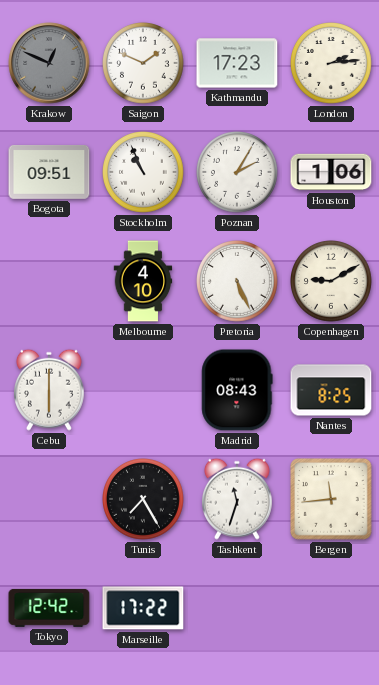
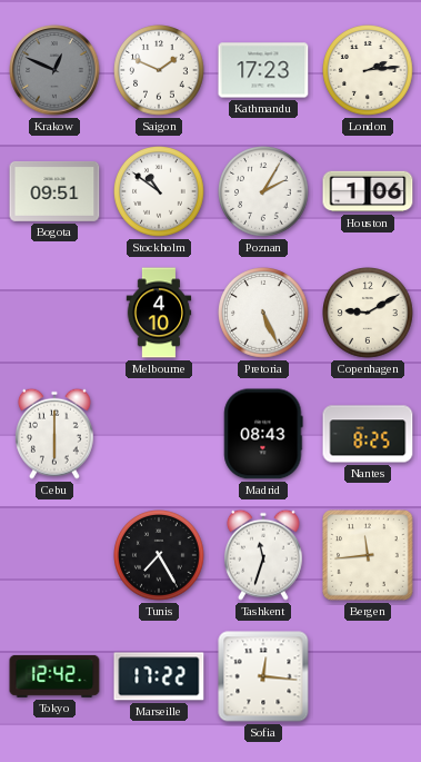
Stockholm: 10:56 -> 10:51 (160, 192)
Sofia: none -> 12:16 (263, 676)
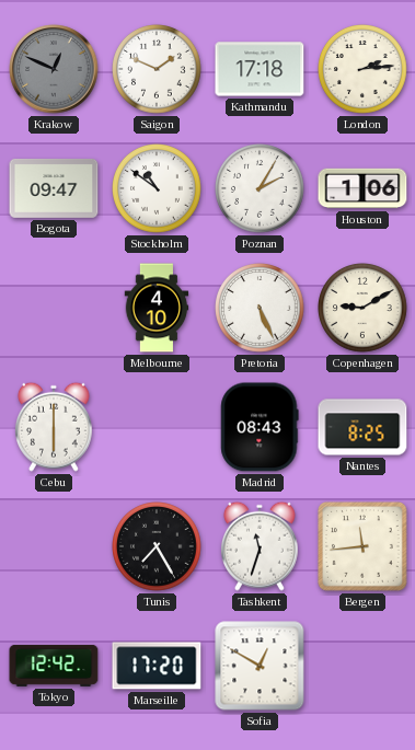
Kathmandu: 17:23 -> 17:18 (260, 69)
Bogota: 09:51 -> 09:47 (54, 188)
Marseille: 17:22 -> 17:20 (157, 666)
Sofia: 12:16 -> 12:50 (260, 666)
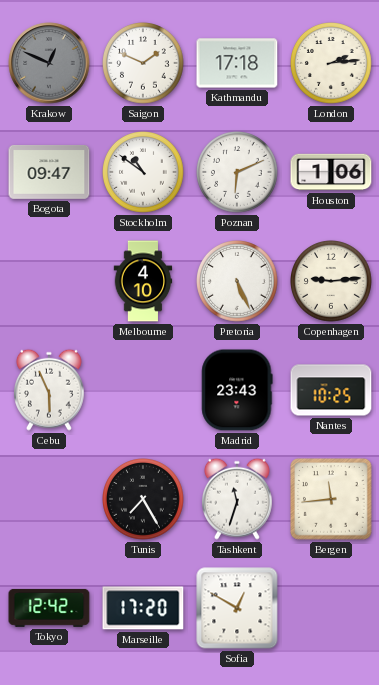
Poznan: 2:05 -> 6:11 (238, 173)
Copenhagen: 9:10 -> 9:14 (332, 282)
Cebu: 6:00 -> 5:56 (49, 390)
Madrid: 08:43 -> 23:43 (237, 390)
Nantes: 8:25 -> 10:25 (331, 390)
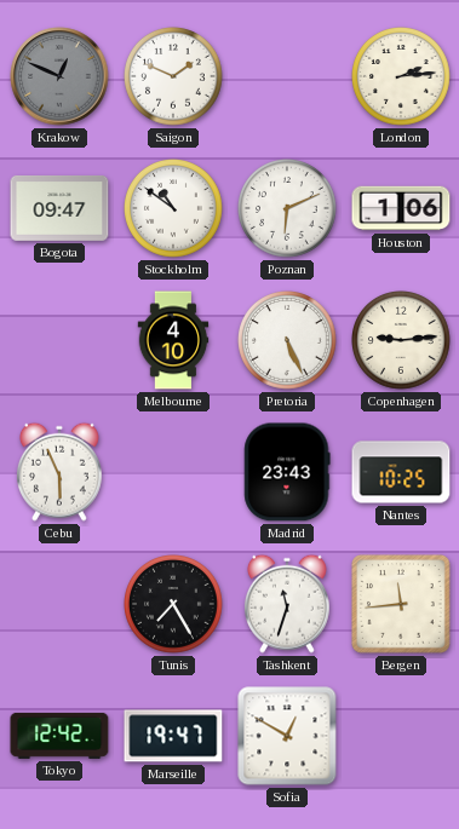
Kathmandu: 17:18 -> none (237, 63)
Marseille: 17:20 -> 19:47 (173, 736)
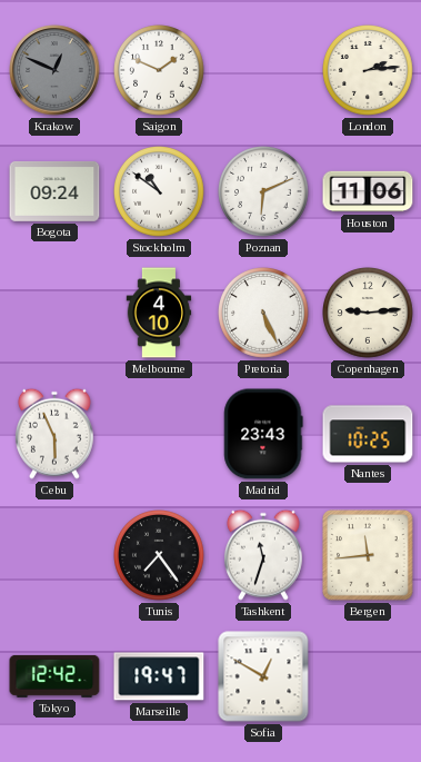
Bogota: 09:47 -> 09:24 (54, 191)
Houston: 1:06 -> 11:06 (368, 191)
Tunis: 7:25 -> 7:24 (160, 556)
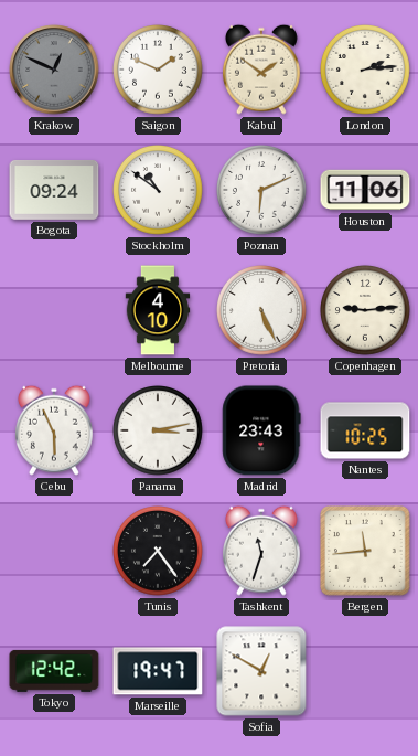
Kabul: none -> 1:51 (261, 70)
Panama: none -> 3:13 (159, 432)
